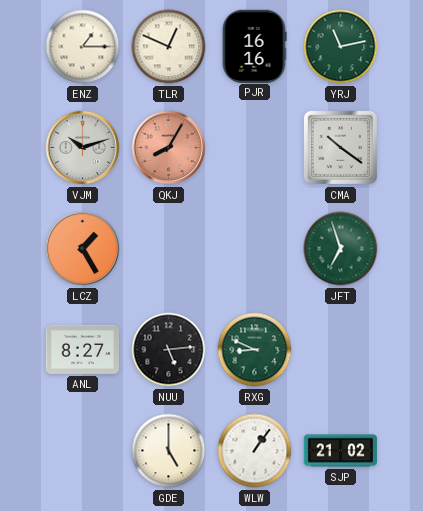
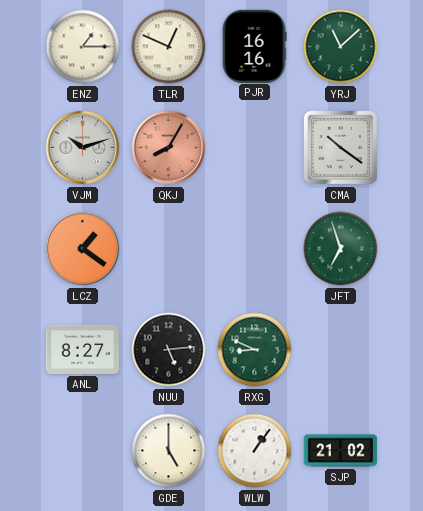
YRJ: 11:13 -> 11:08 (341, 47)
LCZ: 1:25 -> 1:21 (83, 249)
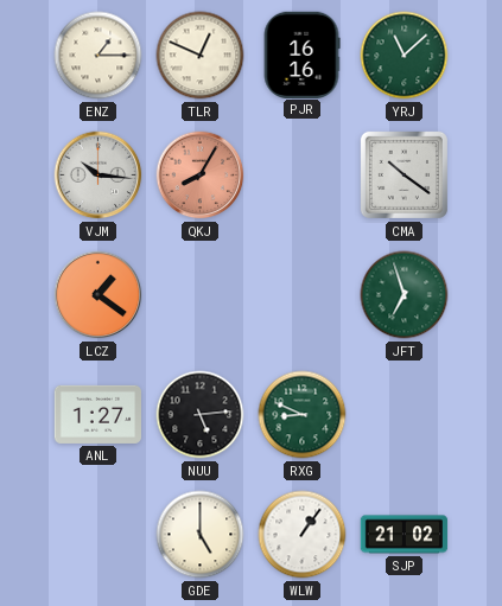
VJM: 10:12 -> 10:16 (99, 176)
ANL: 8:27 -> 1:27 (97, 414)
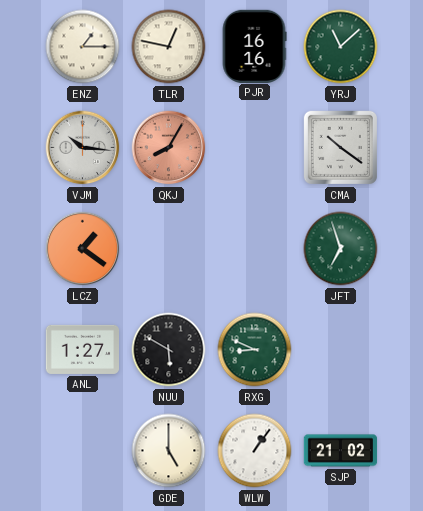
TLR: 12:49 -> 12:47 (169, 47)
NUU: 5:14 -> 5:50 (169, 350)
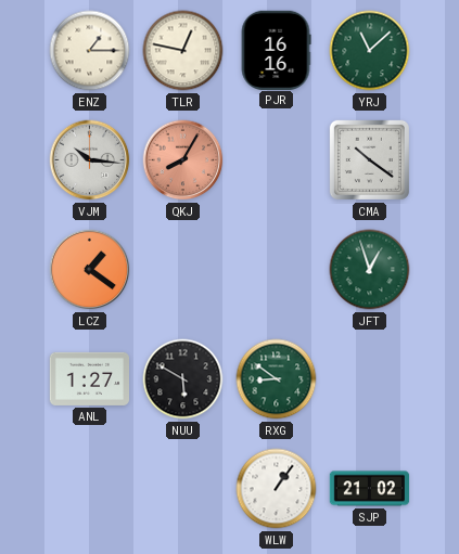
JFT: 6:57 -> 12:57 (370, 270)
RXG: 8:49 -> 8:51 (277, 379)
GDE: 5:00 -> none (169, 451)
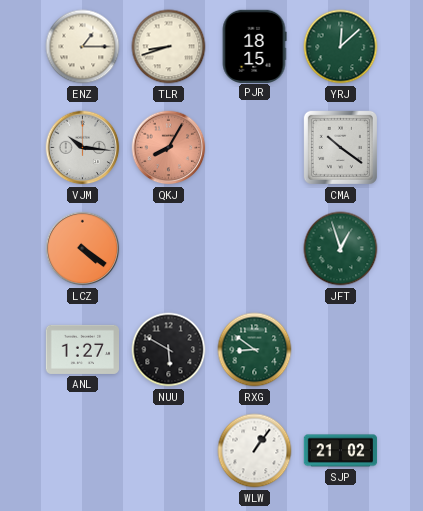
TLR: 12:47 -> 8:42 (169, 47)
PJR: 16:16 -> 18:15 (254, 46)
YRJ: 11:08 -> 12:08 (341, 47)
LCZ: 1:21 -> 4:21 (83, 249)
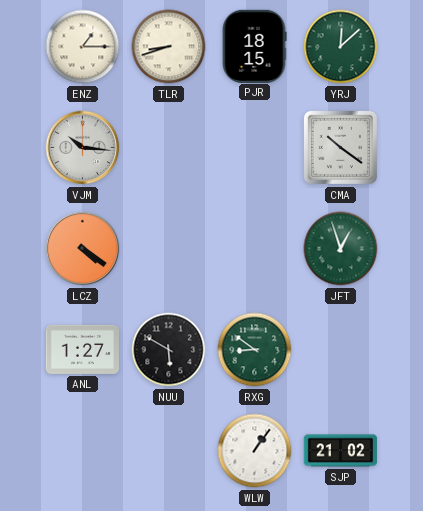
QKJ: 8:05 -> none (169, 148)
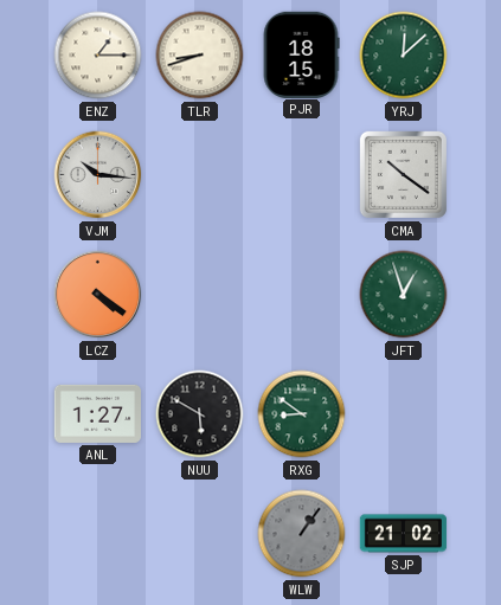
WLW dial: white -> grey (302, 534)
